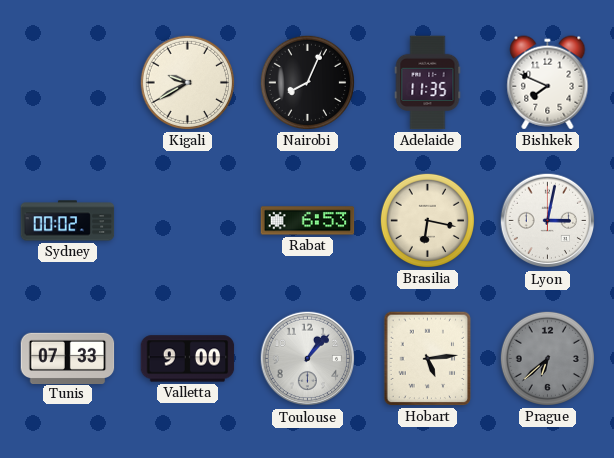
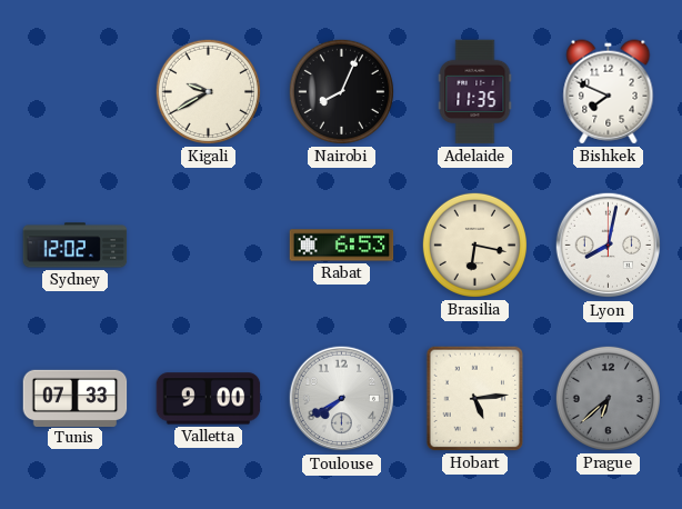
Sydney: 00:02 -> 12:02 (76, 246)
Lyon: 3:02 -> 8:02 (609, 246)
Toulouse: 1:07 -> 7:40 (342, 399)
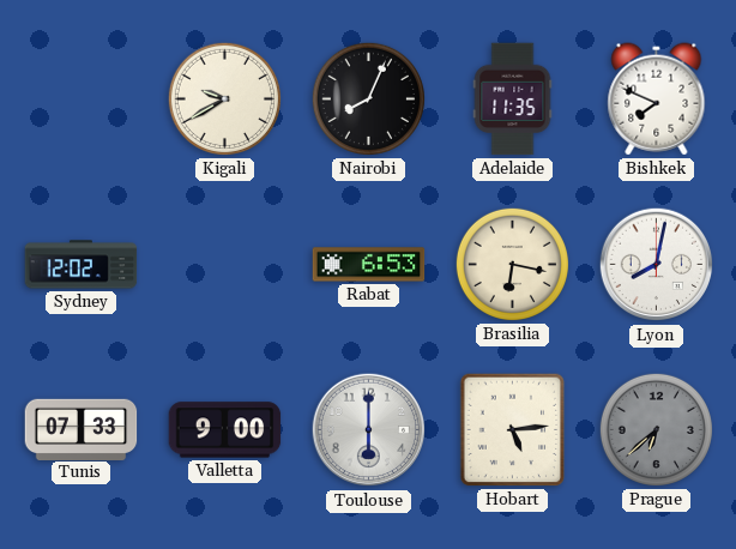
Toulouse: 7:40 -> 6:00 (369, 430)
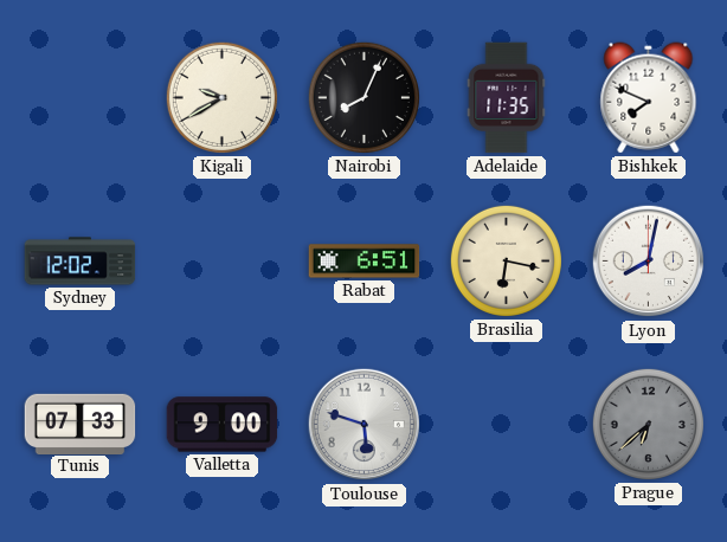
Rabat: 6:53 -> 6:51 (365, 262)
Toulouse: 6:00 -> 5:48 (365, 425)
Hobart: 5:14 -> none (513, 430)
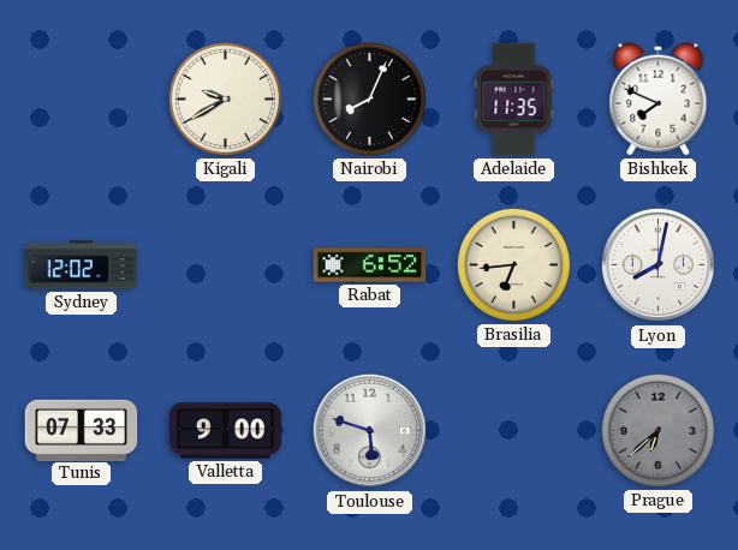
Rabat: 6:51 -> 6:52 (370, 265)
Brasilia: 6:17 -> 6:44 (513, 264)
